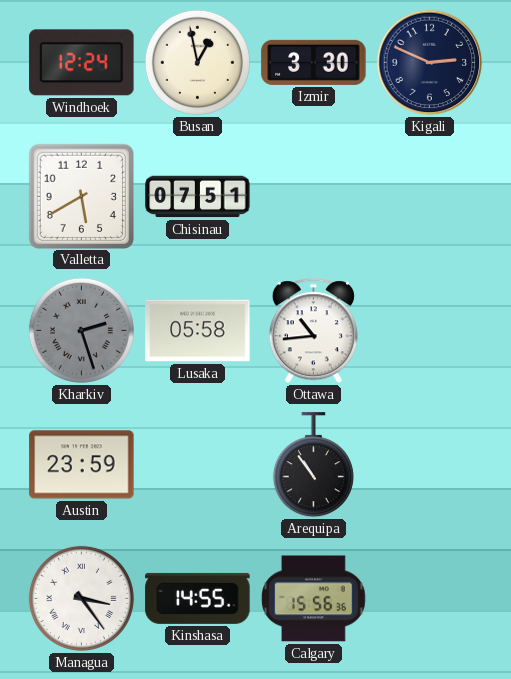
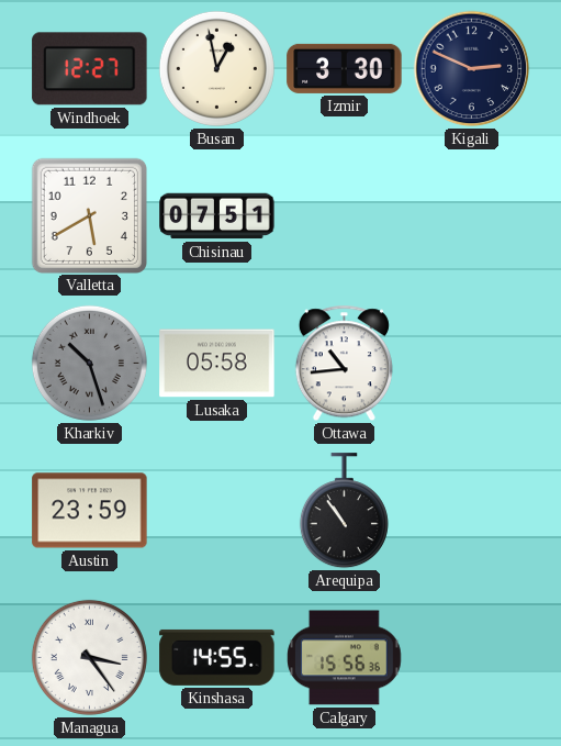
Windhoek: 12:24 -> 12:27 (90, 69)
Kharkiv: 2:27 -> 10:27 (89, 363)
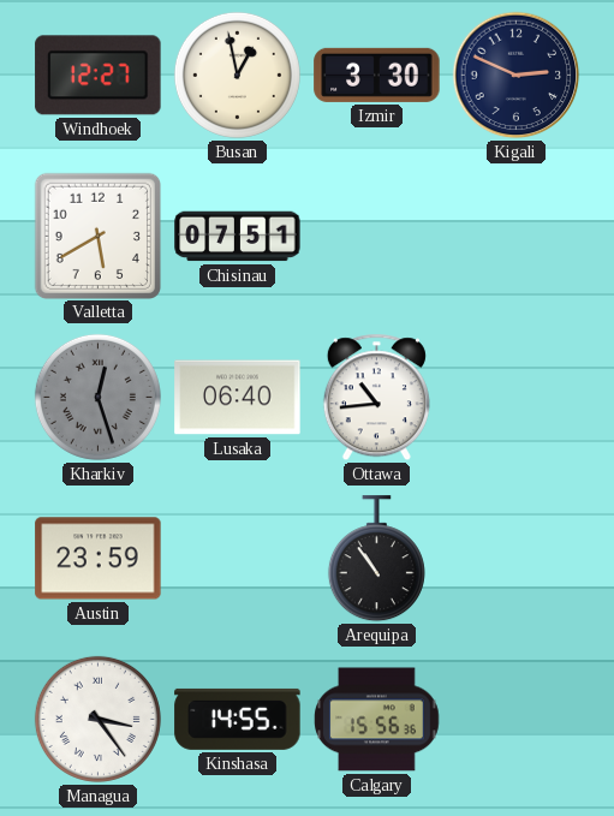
Kharkiv: 10:27 -> 12:27 (97, 397)
Lusaka: 05:58 -> 06:40 (238, 398)
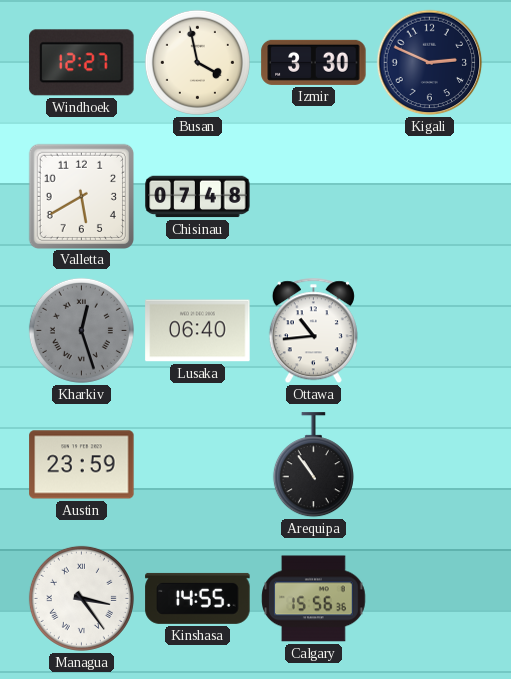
Busan: 12:58 -> 3:58 (197, 62)
Chisinau: 07:51 -> 07:48 (198, 197)
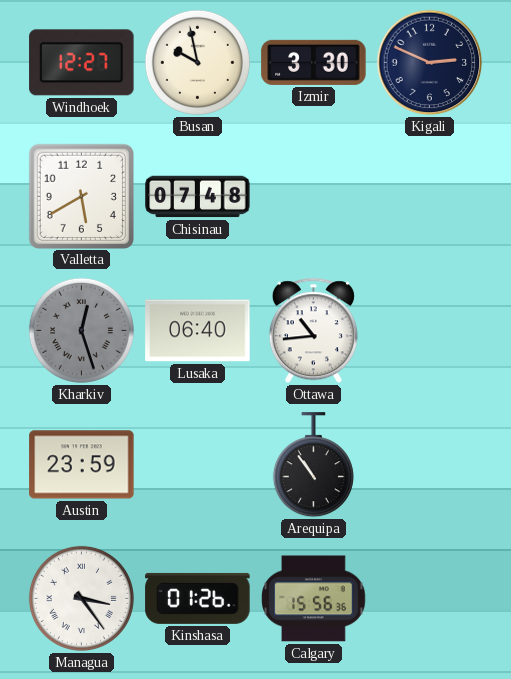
Busan: 3:58 -> 9:58 (197, 62)
Kinshasa: 14:55 -> 01:26 (198, 598)
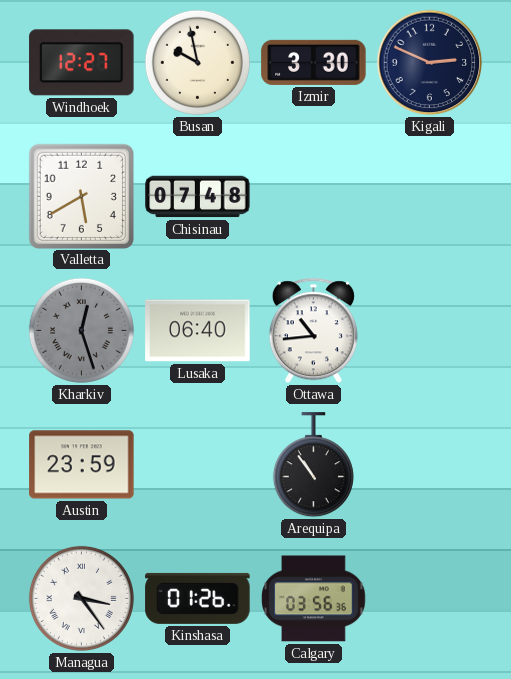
Calgary: 15:56 -> 03:56 (314, 599)
